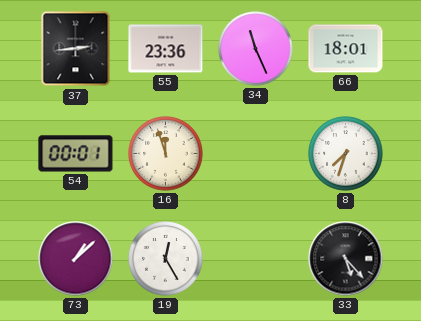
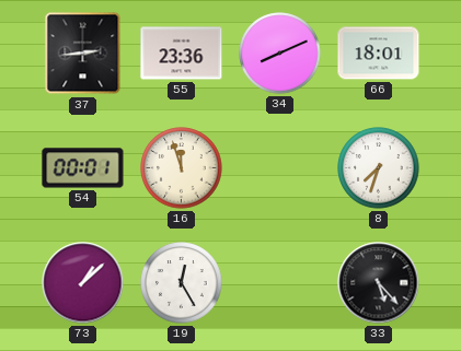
34: 11:26 -> 8:11 (280, 54)
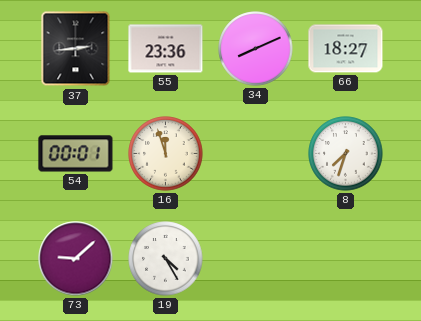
66: 18:01 -> 18:27 (346, 49)
73: 1:08 -> 9:08 (76, 259)
19: 12:25 -> 4:25 (166, 259)
33: 5:23 -> none (379, 283)
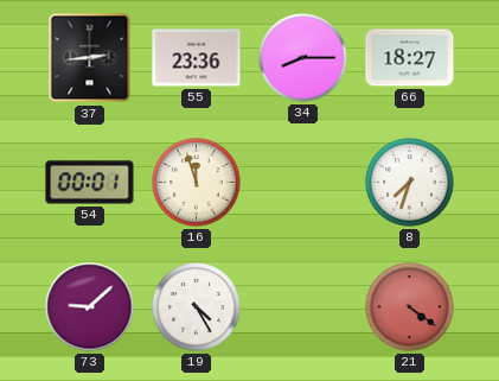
34: 8:11 -> 8:15 (303, 58)
21: none -> 4:21 (410, 307)
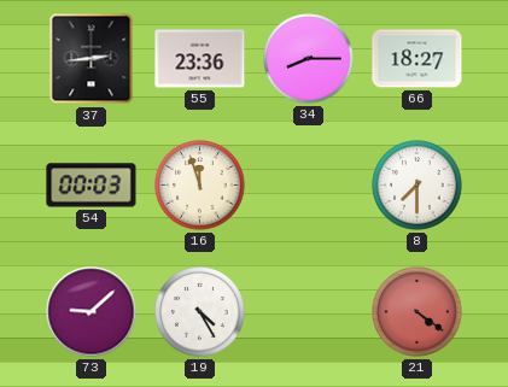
54: 00:01 -> 00:03 (92, 186)
8: 7:33 -> 7:30 (418, 186)
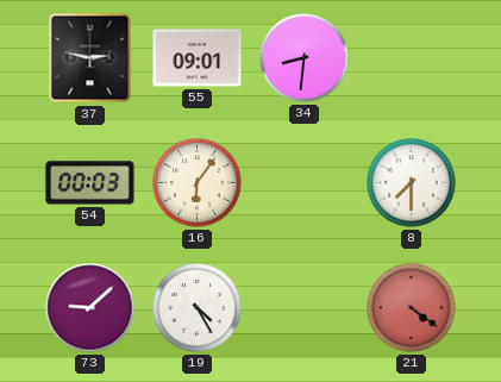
37: 2:44 -> 2:47 (90, 58)
55: 23:36 -> 09:01 (198, 58)
34: 8:15 -> 8:31 (305, 58)
66: 18:27 -> none (418, 59)
16: 11:57 -> 6:06 (198, 183)
